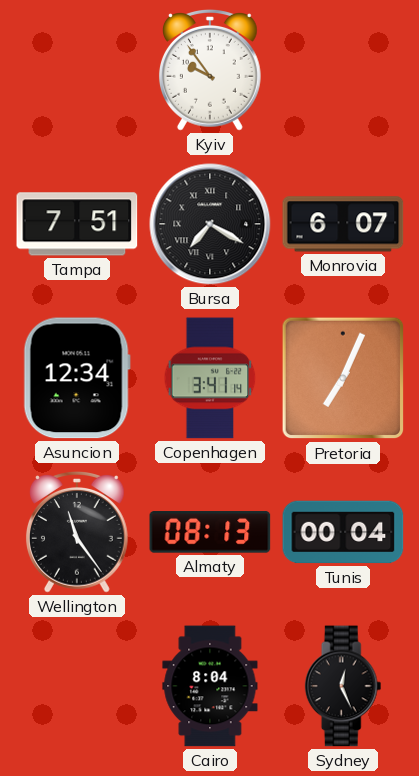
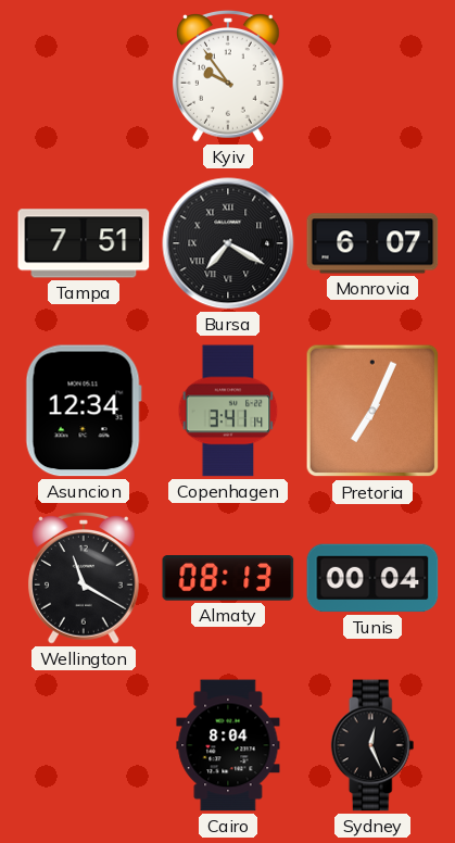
Wellington: 11:24 -> 11:20 (84, 579)
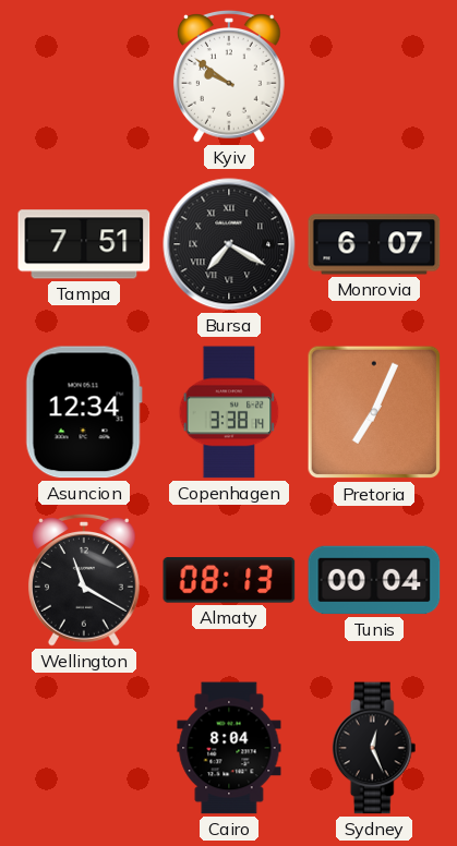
Kyiv: 9:54 -> 9:51 (229, 77)
Copenhagen: 3:41 -> 3:38 (229, 412)
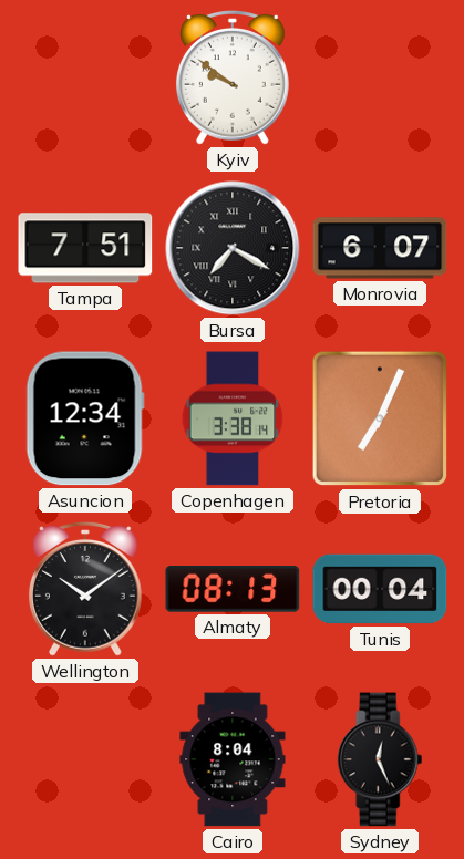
Wellington: 11:20 -> 10:09 (85, 590)
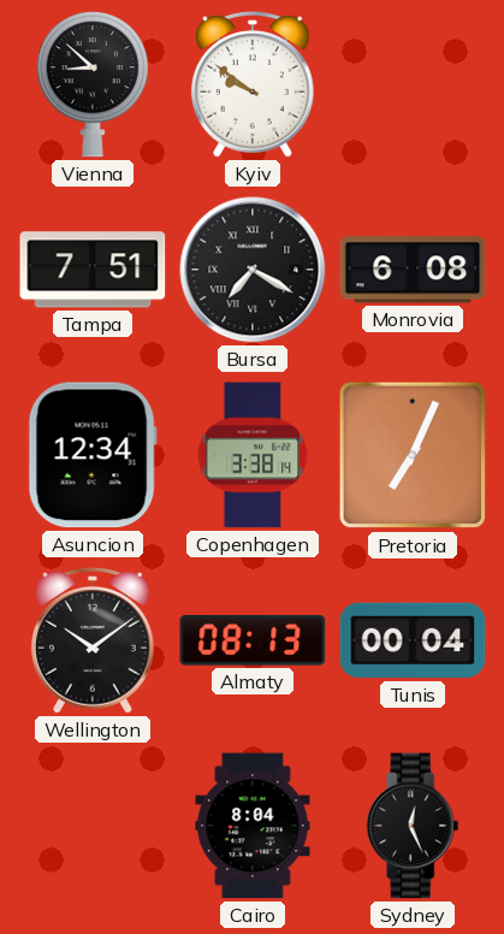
Vienna: none -> 8:52 (93, 84)
Monrovia: 6:07 -> 6:08 (413, 270)
